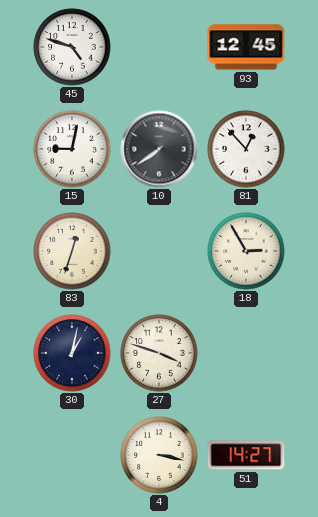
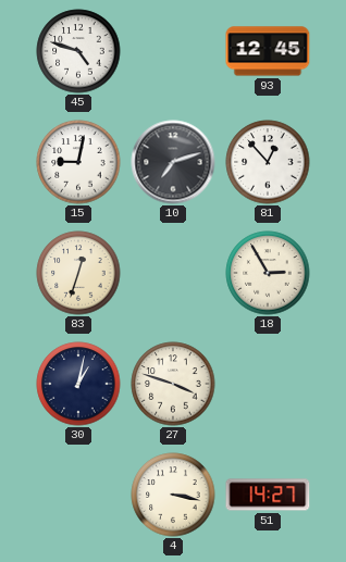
10: 7:39 -> 7:12 (173, 162)
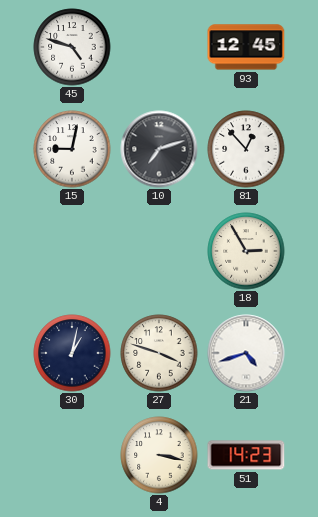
83: 12:33 -> none (78, 273)
21: none -> 4:42 (246, 353)
51: 14:27 -> 14:23 (246, 455)
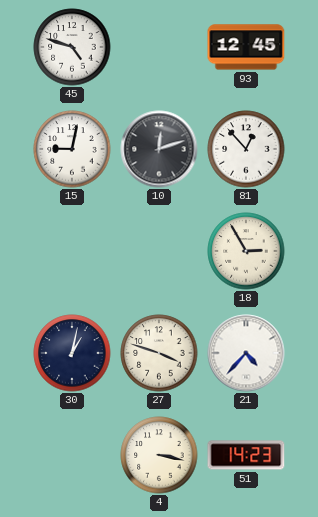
10: 7:12 -> 12:12 (159, 149)
21: 4:42 -> 4:37 (246, 353)
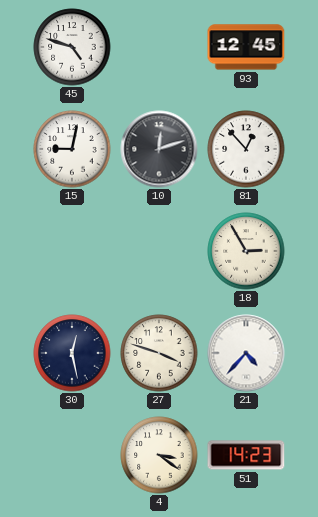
30: 1:02 -> 12:28 (72, 353)
4: 3:17 -> 3:21 (159, 455)
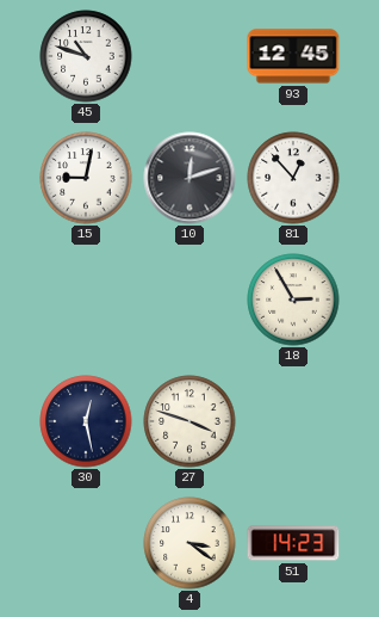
45: 4:48 -> 10:48 (86, 56)
21: 4:37 -> none (246, 353)
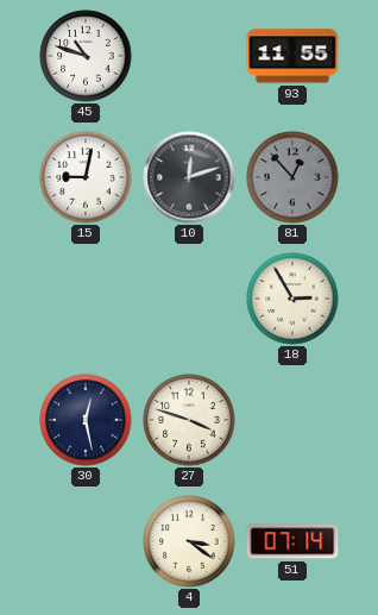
93: 12:45 -> 11:55 (292, 56)
81 dial: white -> grey (292, 177)
51: 14:23 -> 07:14 (292, 541)
